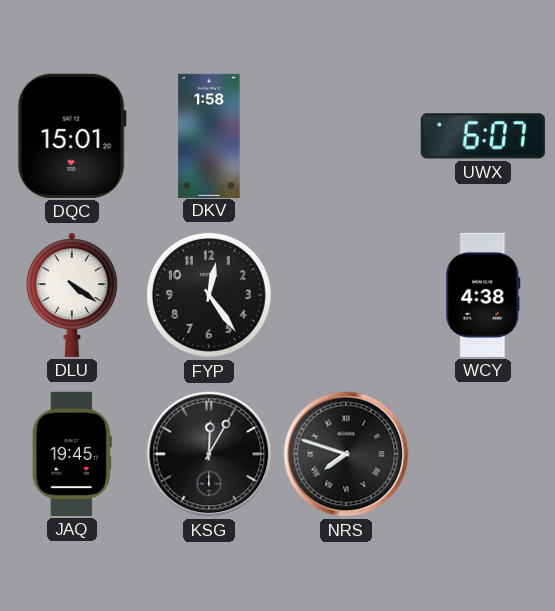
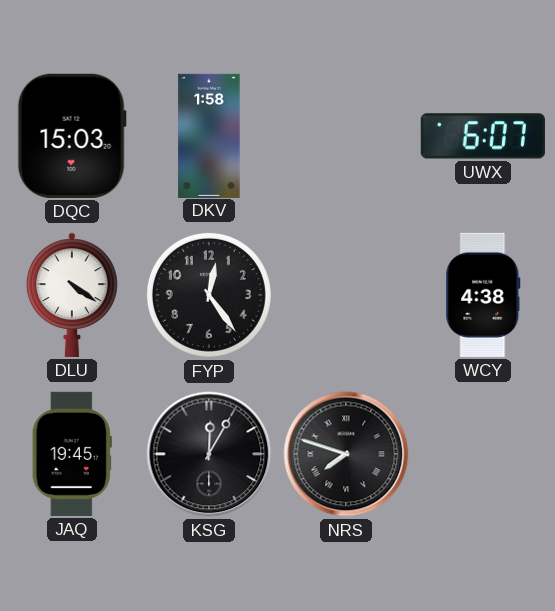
DQC: 15:01 -> 15:03 (72, 136)
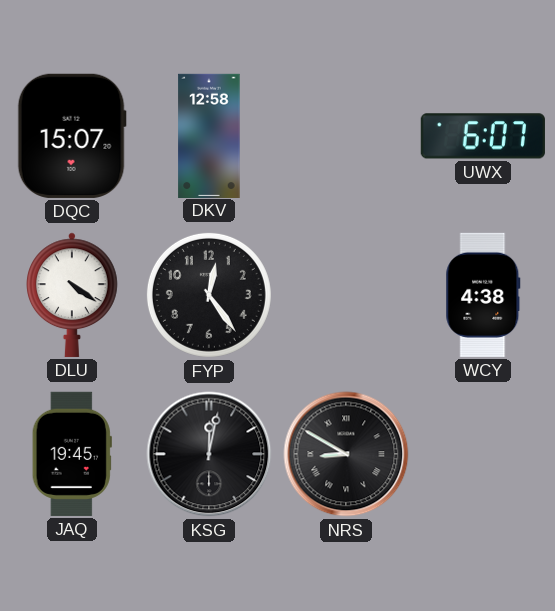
DQC: 15:03 -> 15:07 (72, 136)
DKV: 1:58 -> 12:58 (209, 135)
KSG: 12:05 -> 12:02 (209, 454)
NRS: 7:48 -> 8:50 (346, 454)
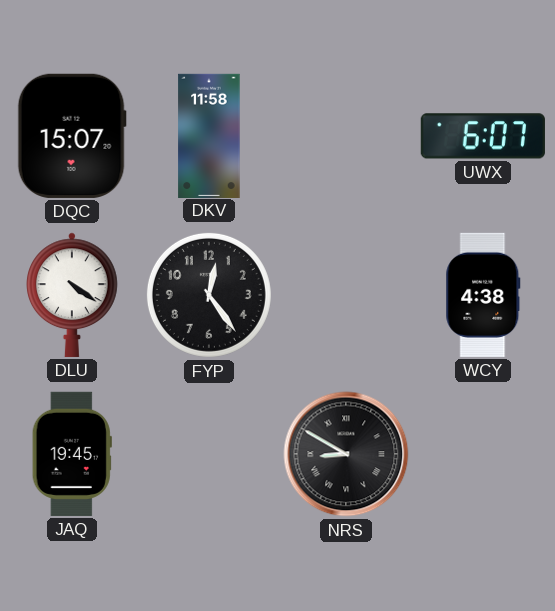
DKV: 12:58 -> 11:58 (209, 135)
KSG: 12:02 -> none (209, 454)
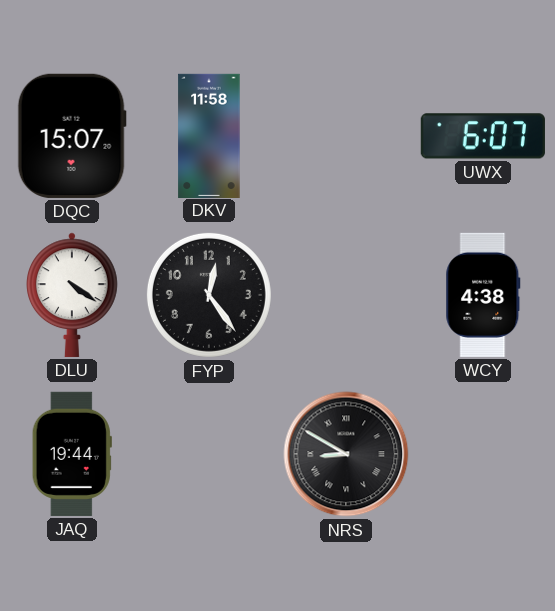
JAQ: 19:45 -> 19:44 (72, 454)
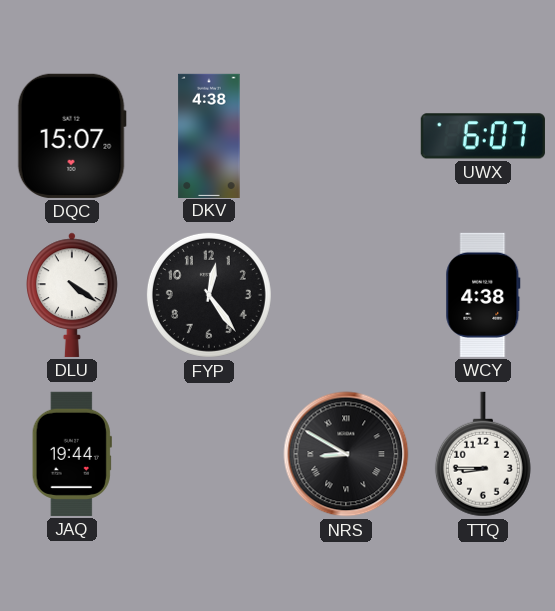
DKV: 11:58 -> 4:38 (209, 135)
TTQ: none -> 8:45 (483, 454)
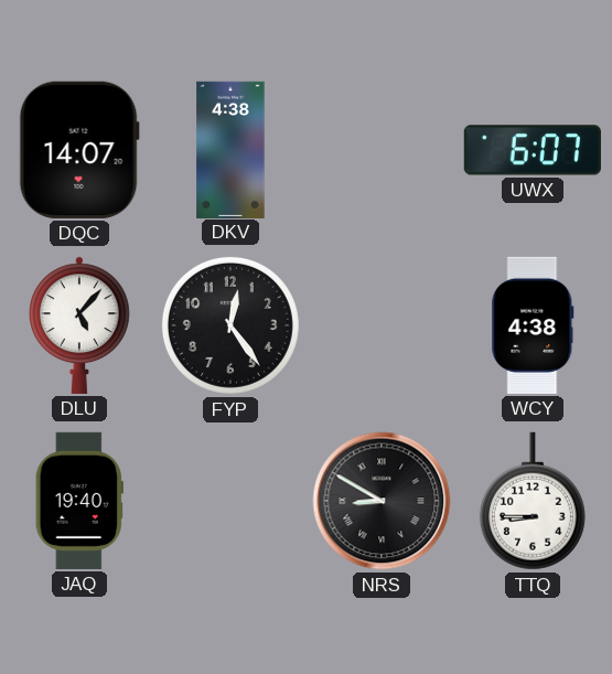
DQC: 15:07 -> 14:07 (79, 150)
DLU: 4:21 -> 5:07 (80, 325)
JAQ: 19:44 -> 19:40 (79, 501)
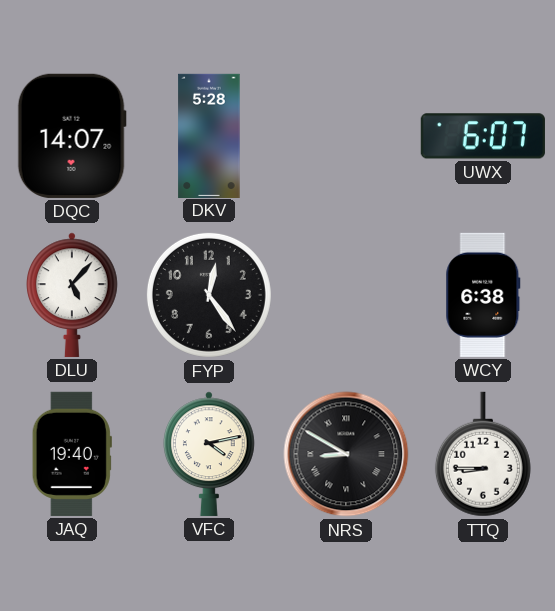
DKV: 4:38 -> 5:28 (209, 135)
WCY: 4:38 -> 6:38 (483, 295)
VFC: none -> 4:13 (210, 454)
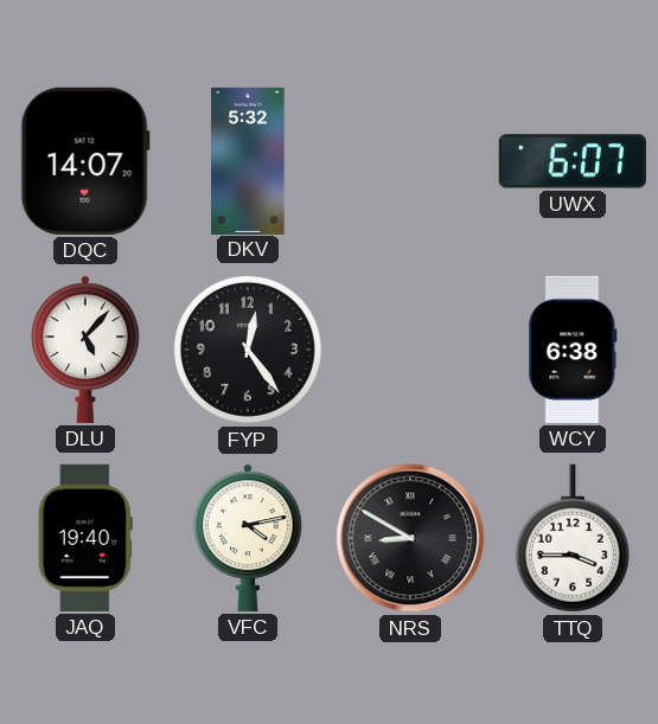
DKV: 5:28 -> 5:32 (248, 160)
TTQ: 8:45 -> 3:45 (573, 538)
